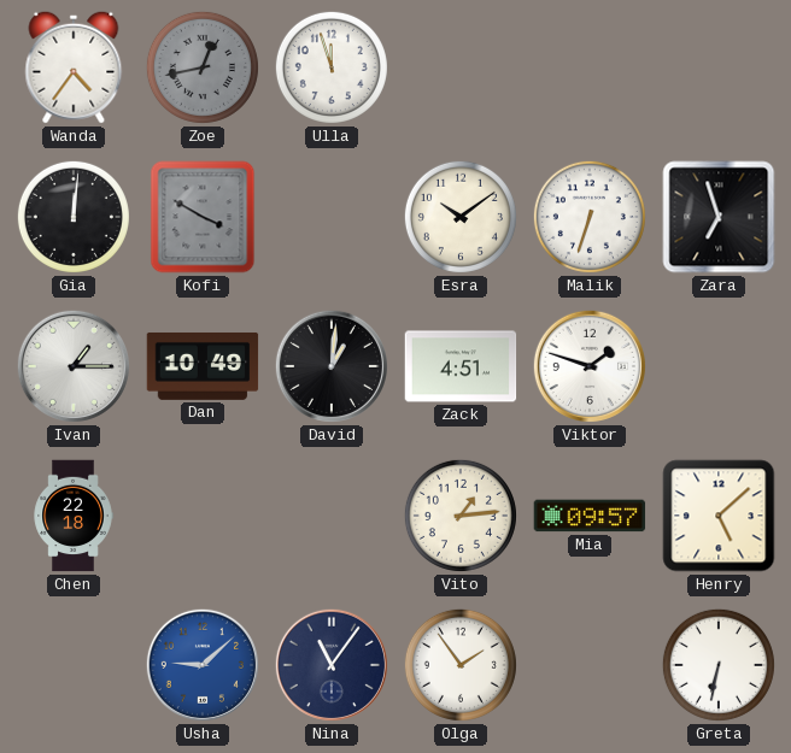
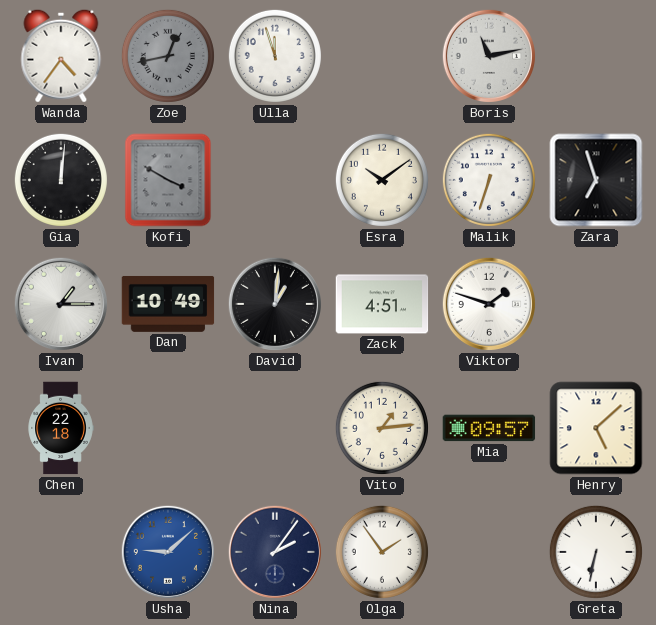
Boris: none -> 11:13 (489, 56)
Nina: 11:06 -> 2:06 (275, 552)
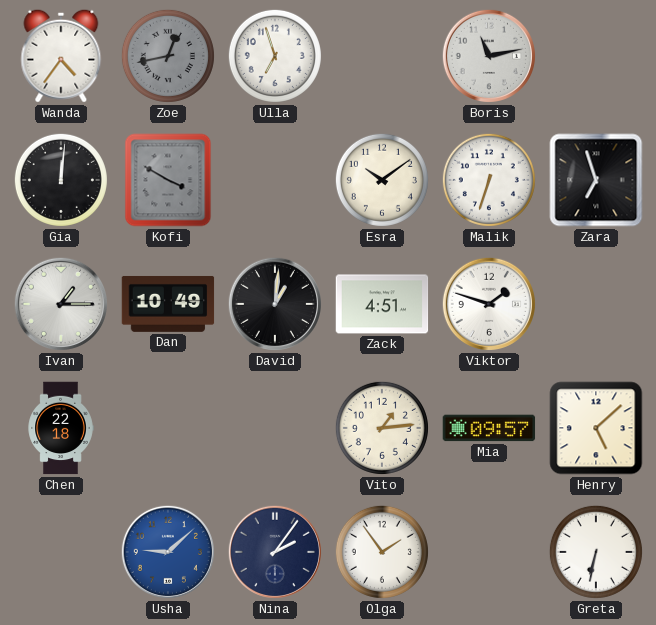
Ulla: 11:57 -> 6:57 (275, 56)
